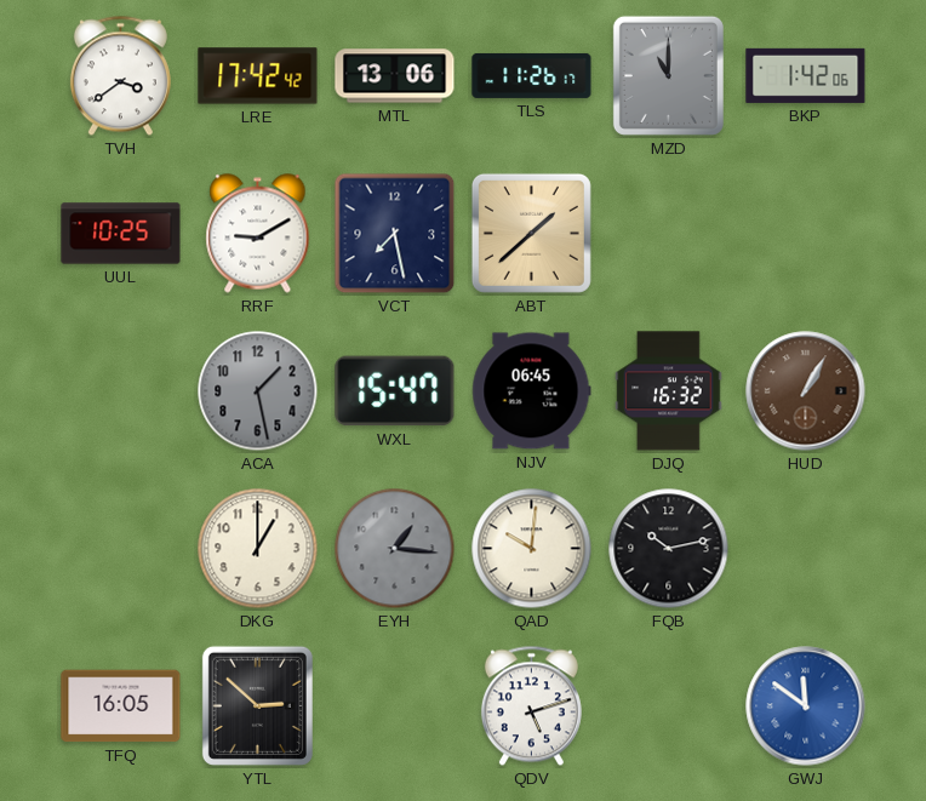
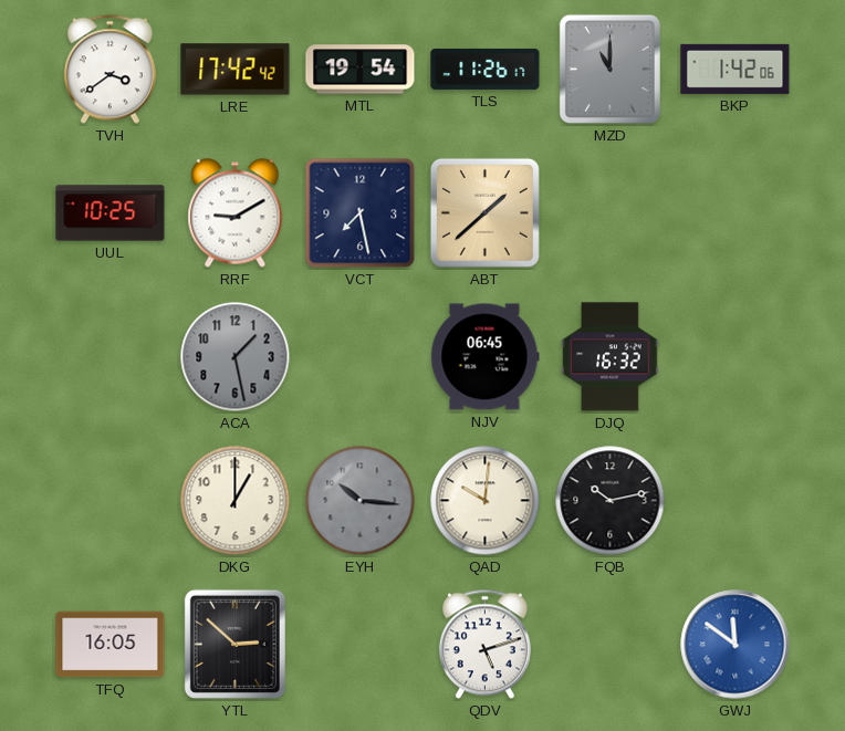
MTL: 13:06 -> 19:54 (361, 70)
WXL: 15:47 -> none (395, 391)
HUD: 1:05 -> none (806, 391)
EYH: 1:16 -> 10:16 (361, 501)
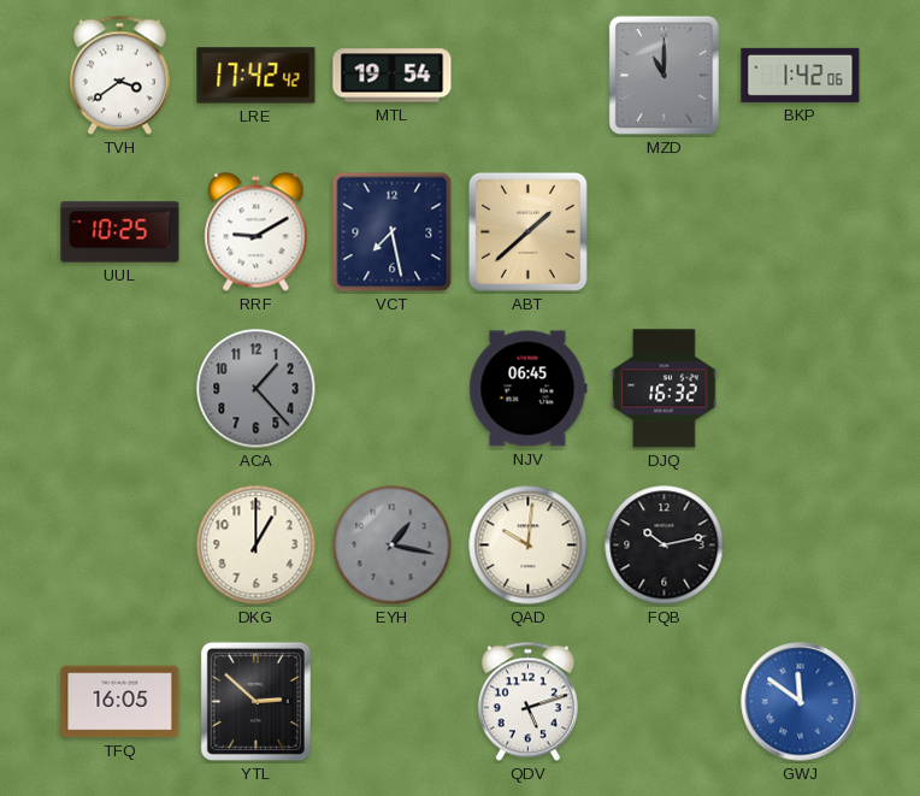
TLS: 11:26 -> none (486, 69)
ACA: 1:28 -> 1:23 (256, 389)
EYH: 10:16 -> 1:17 (393, 546)
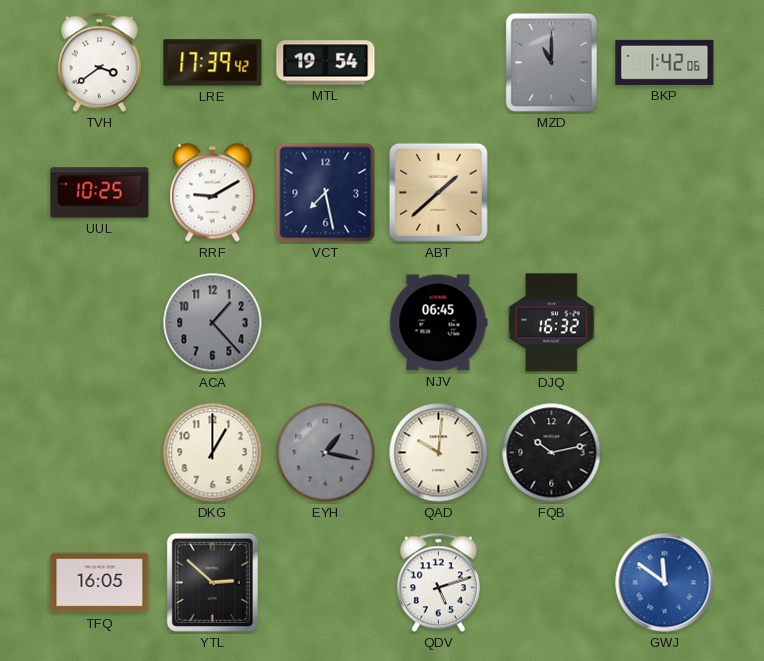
LRE: 17:42 -> 17:39 (213, 63)
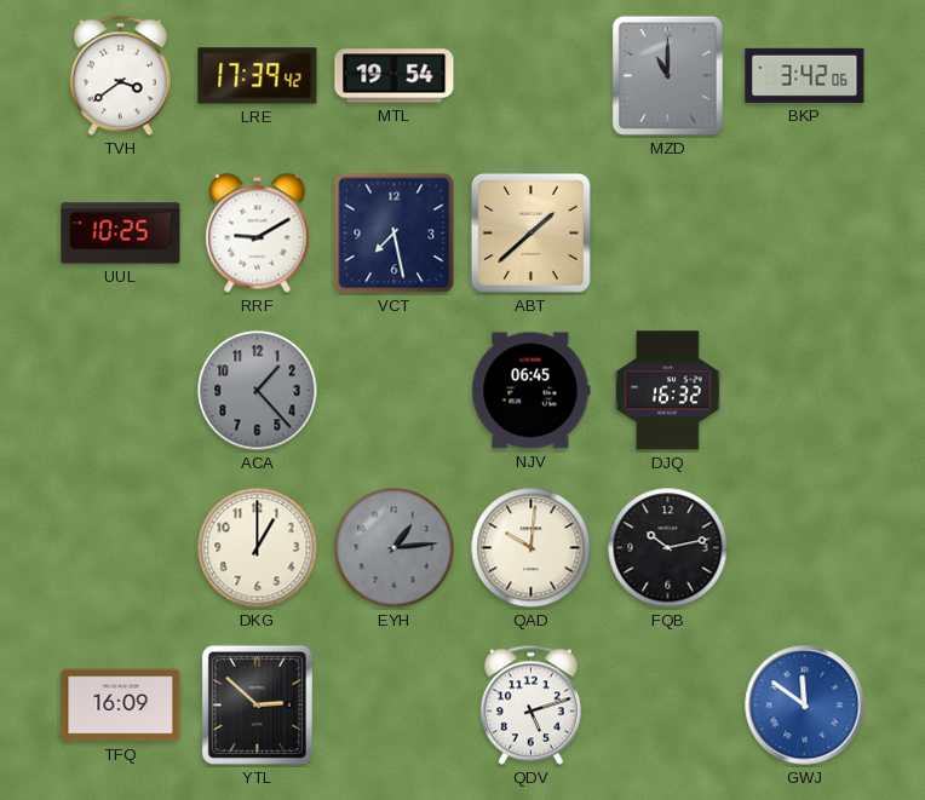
BKP: 1:42 -> 3:42 (805, 75)
EYH: 1:17 -> 1:14 (395, 548)
TFQ: 16:05 -> 16:09 (121, 706)
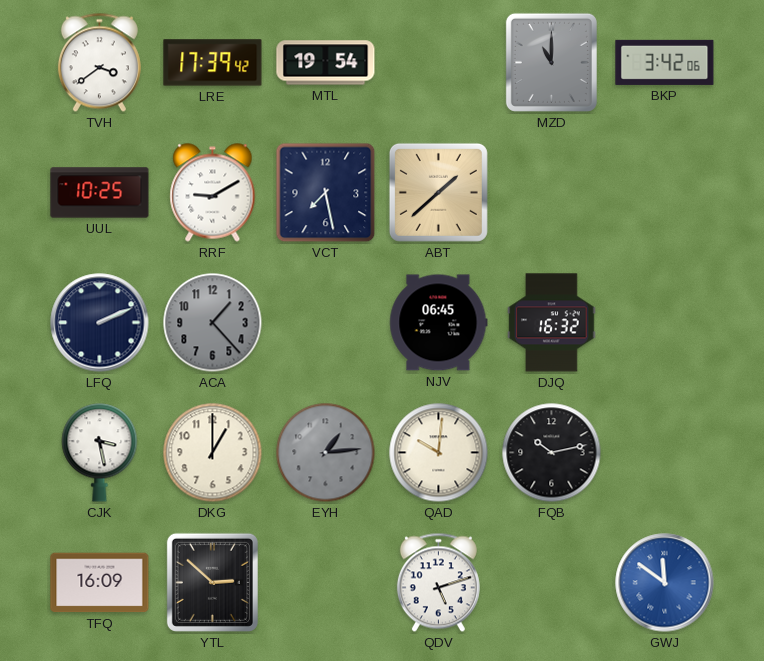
LFQ: none -> 2:11 (100, 323)
CJK: none -> 3:28 (100, 453)
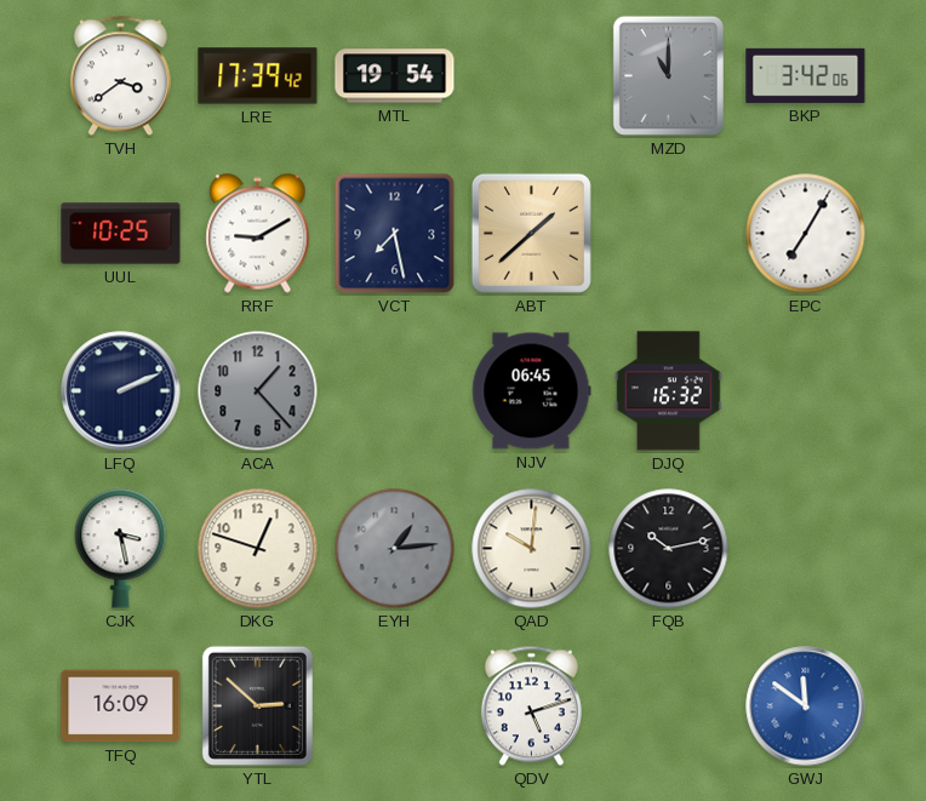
EPC: none -> 7:05 (806, 234)
DKG: 1:00 -> 12:48 (258, 549)
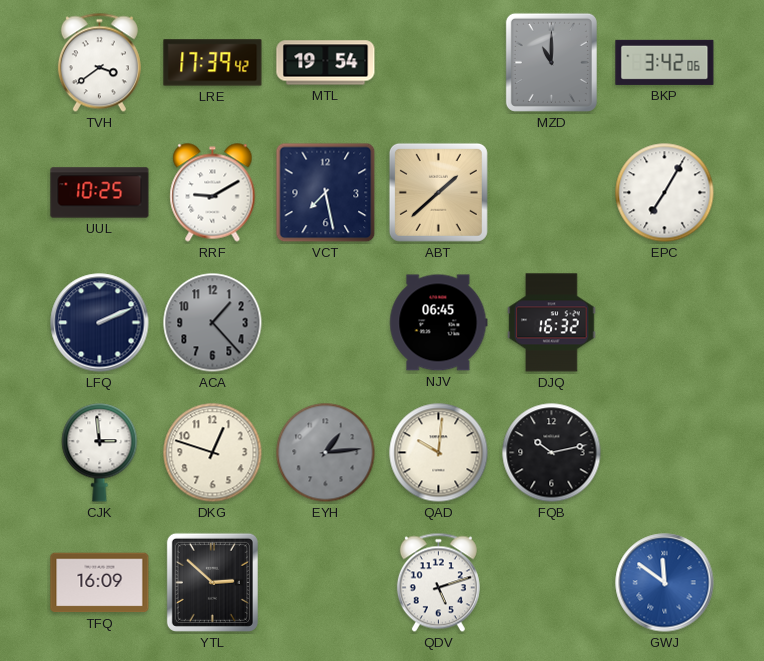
CJK: 3:28 -> 2:59 (100, 453)
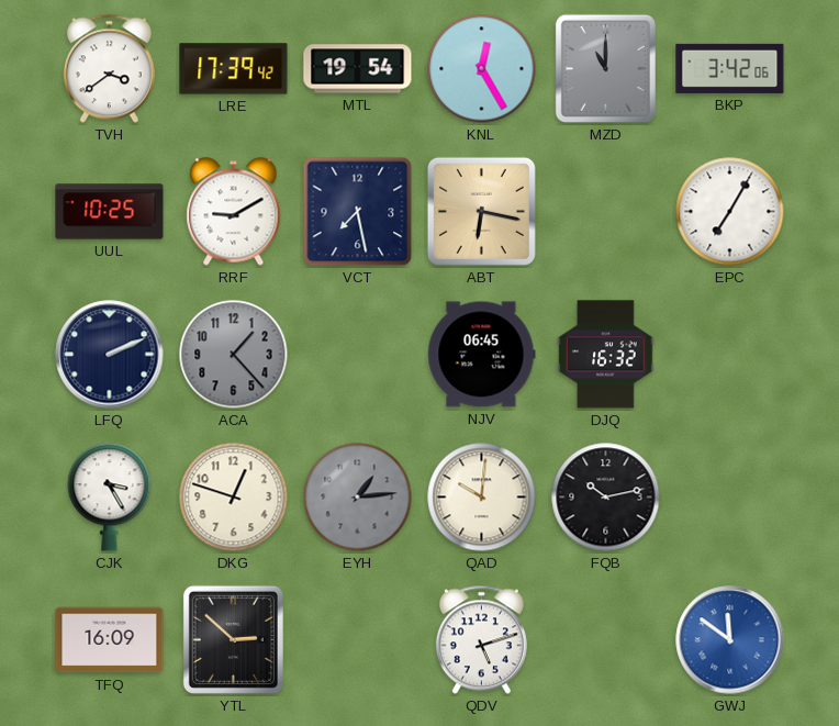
KNL: none -> 12:25 (482, 69)
ABT: 1:38 -> 6:17 (481, 211)
CJK: 2:59 -> 3:25 (110, 498)
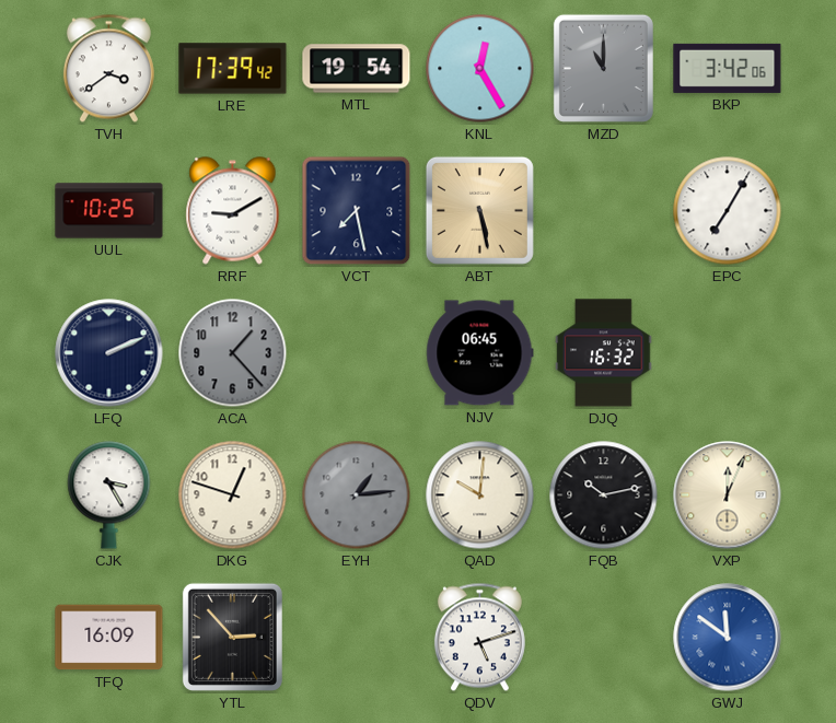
ABT: 6:17 -> 5:28 (479, 210)
VXP: none -> 12:04 (728, 495)
YTL: 2:52 -> 2:53 (232, 637)
